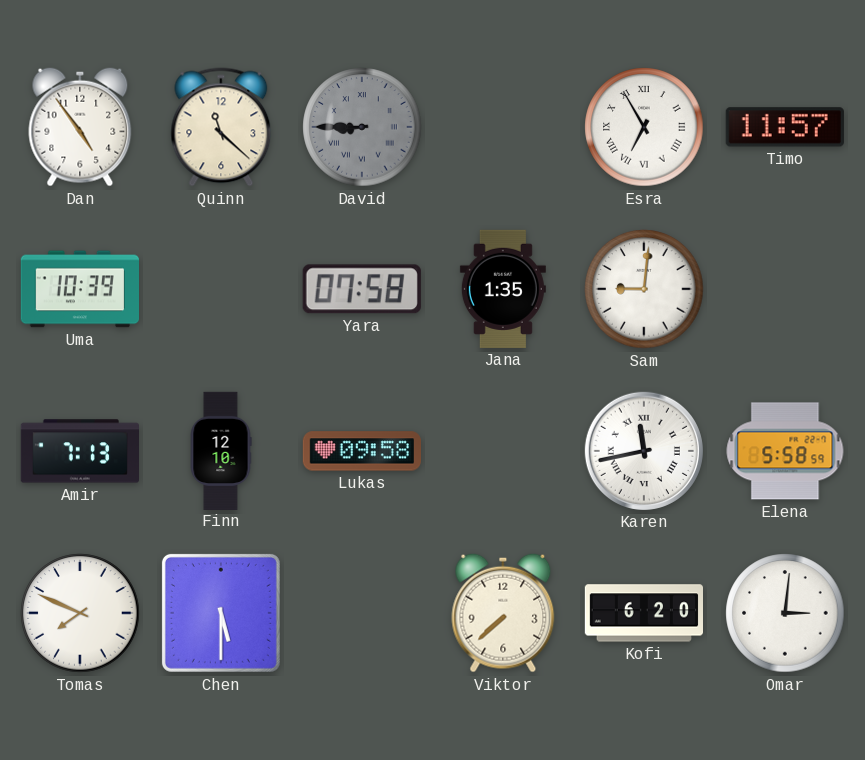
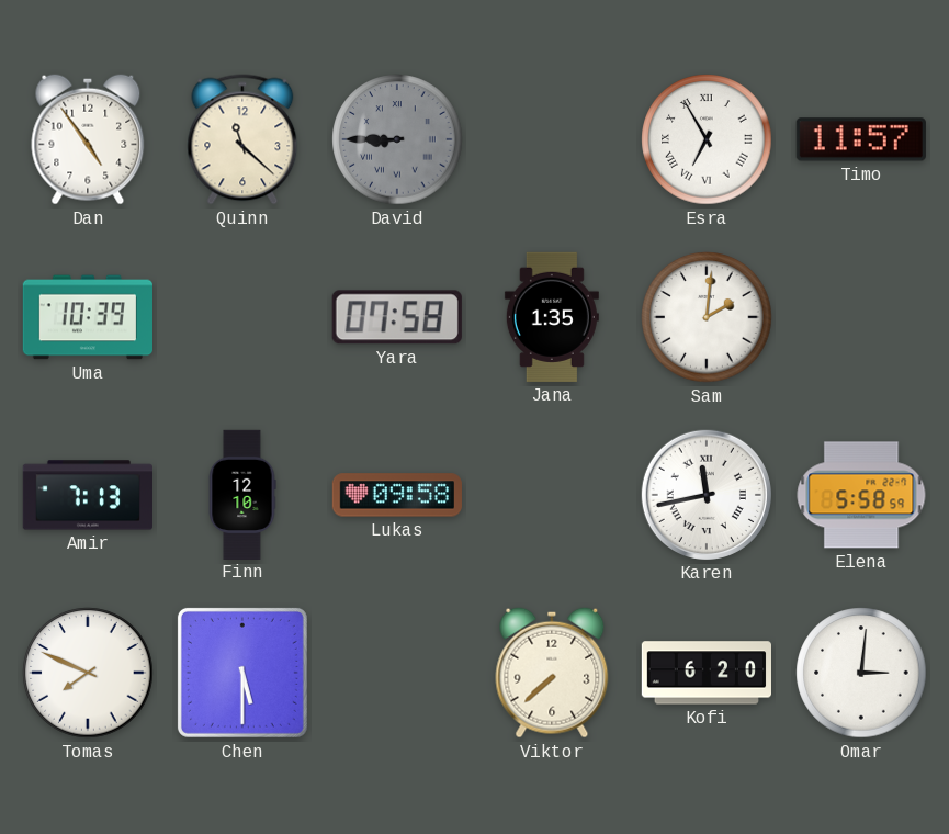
Sam: 9:01 -> 2:01 (707, 317)
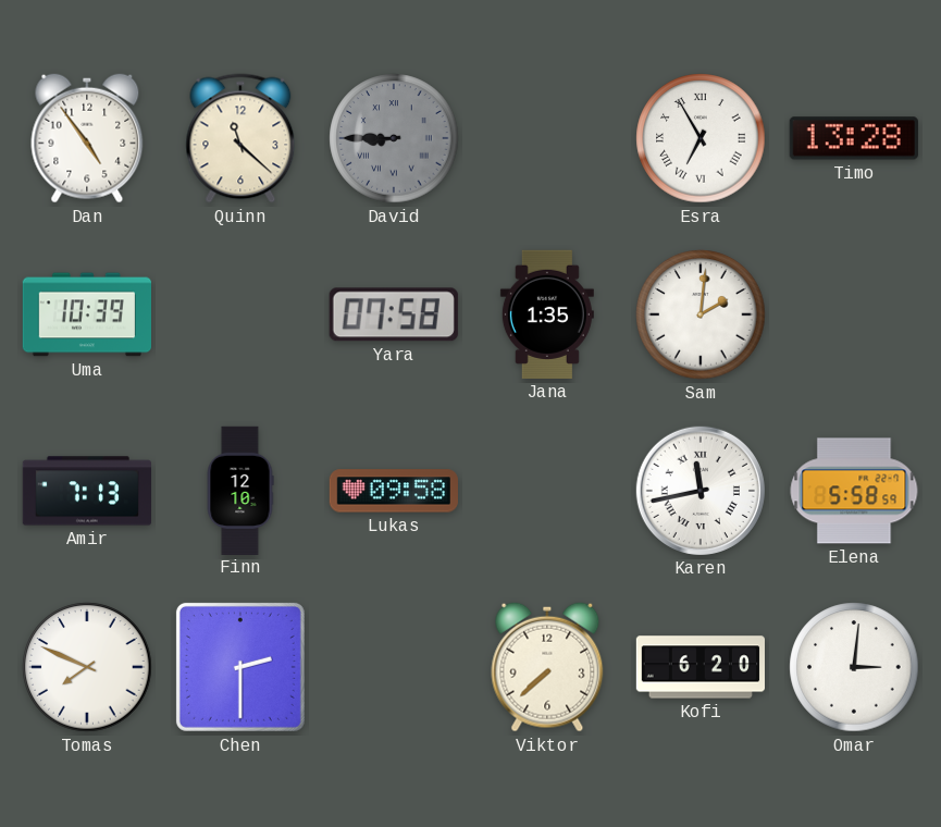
Timo: 11:57 -> 13:28 (854, 138)
Chen: 5:30 -> 2:30 (240, 667)
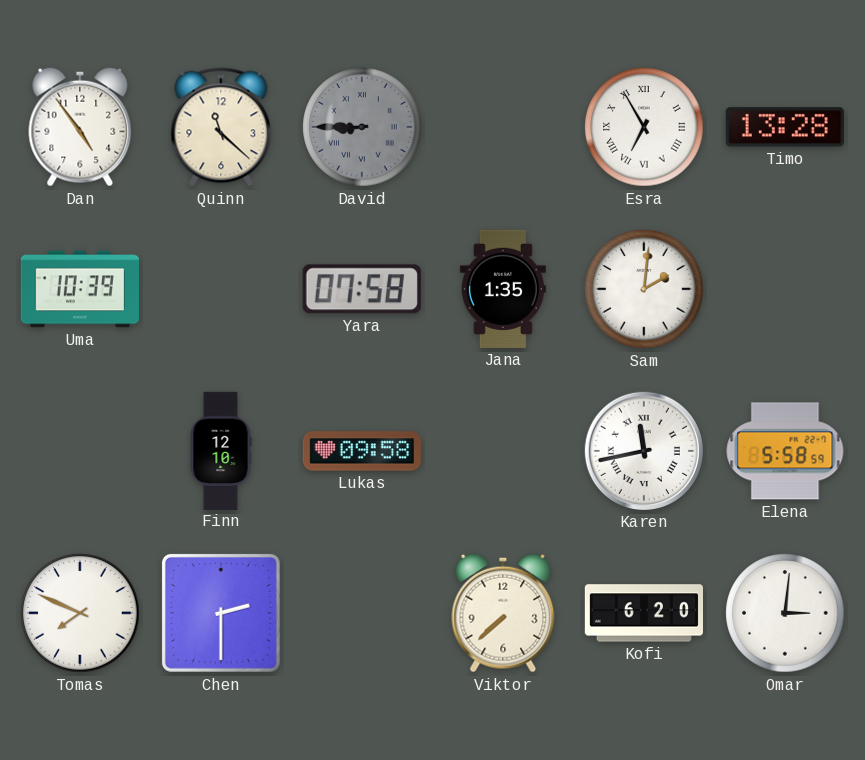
Amir: 7:13 -> none (86, 491)
